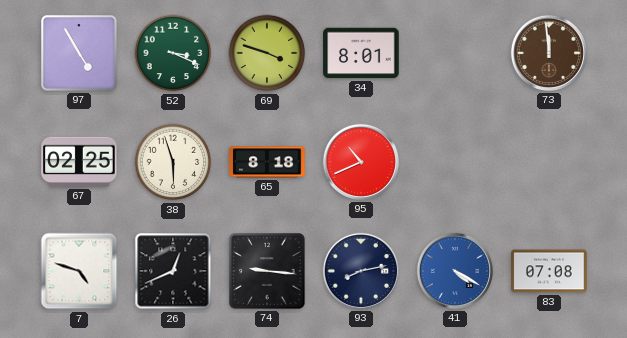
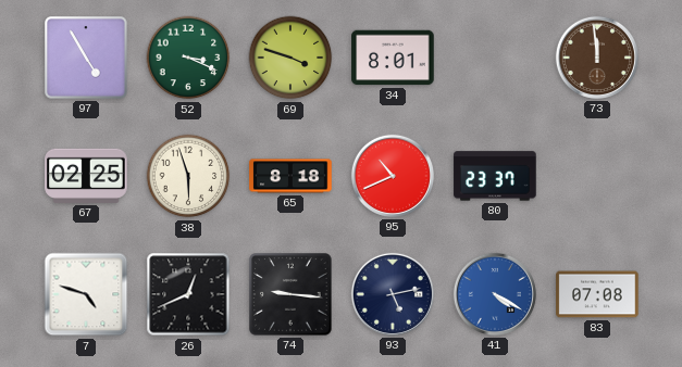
80: none -> 23:37 (495, 176)
93: 8:13 -> 5:13 (393, 294)
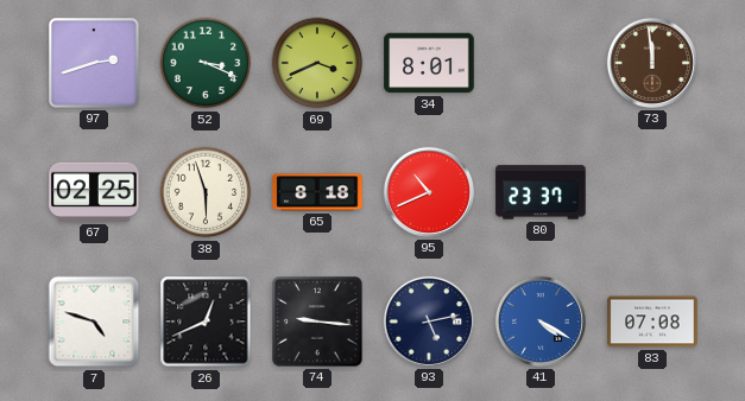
97: 4:55 -> 2:42 (94, 63)
69: 3:48 -> 3:41 (317, 63)
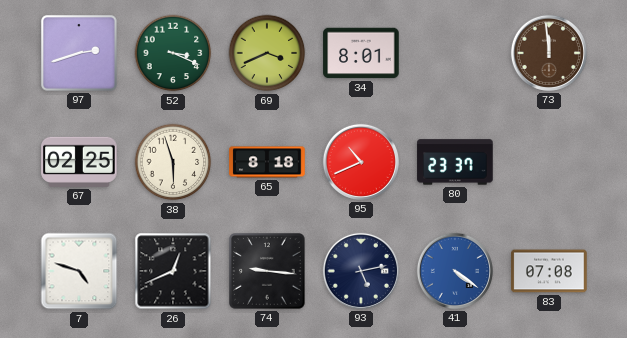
41: 4:20 -> 4:21 (455, 271)
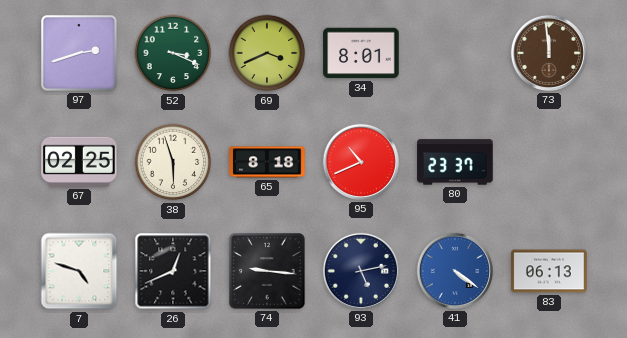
83: 07:08 -> 06:13 (549, 271)
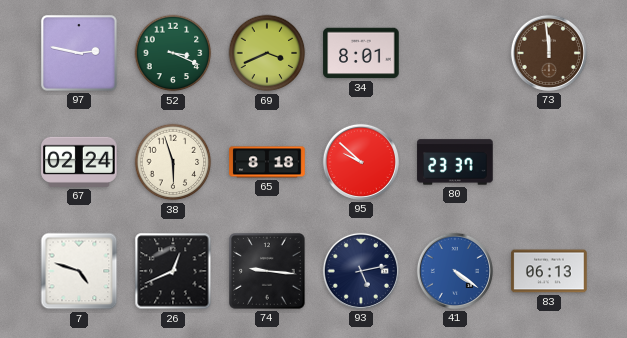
97: 2:42 -> 2:47 (79, 53)
67: 02:25 -> 02:24 (79, 162)
95: 10:41 -> 9:52 (361, 162)
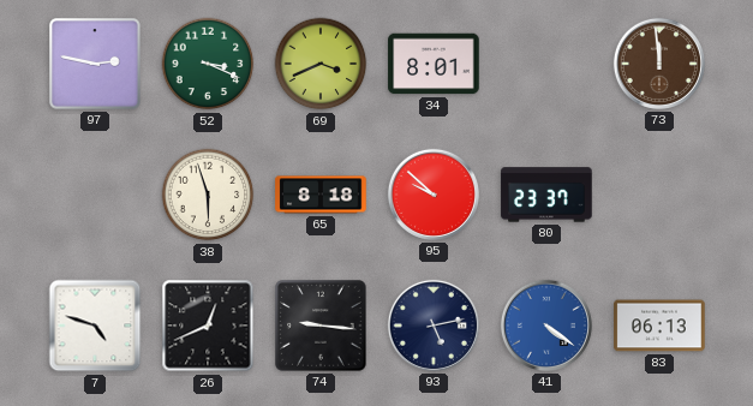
67: 02:24 -> none (79, 162)
